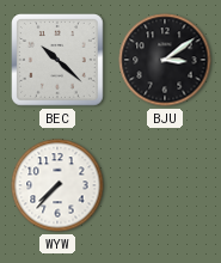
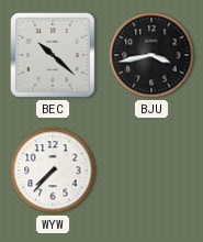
BJU: 3:09 -> 3:43 (151, 55)
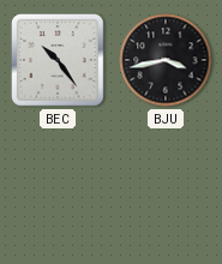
BEC: 10:22 -> 10:24 (59, 61)
WYW: 7:37 -> none (53, 170)
